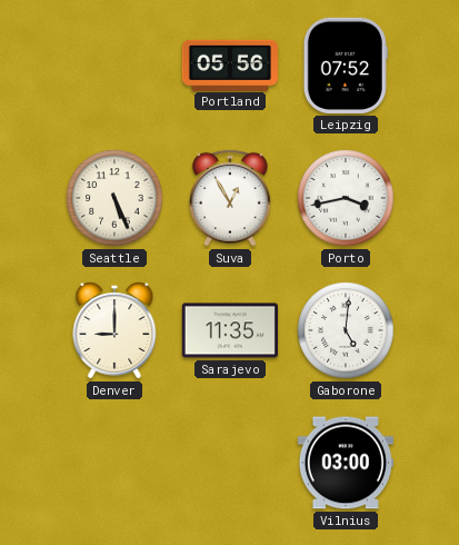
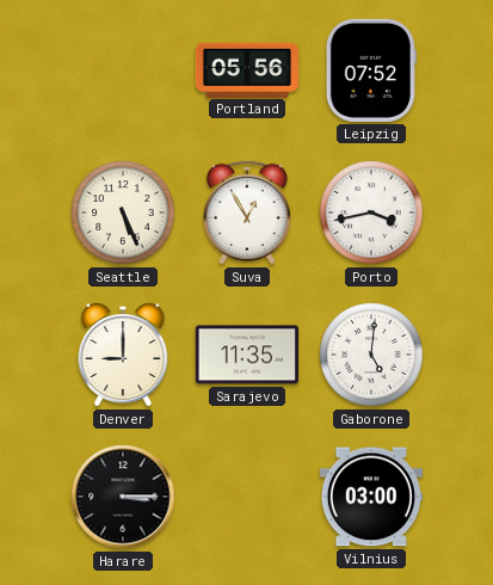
Harare: none -> 3:15 (123, 497)
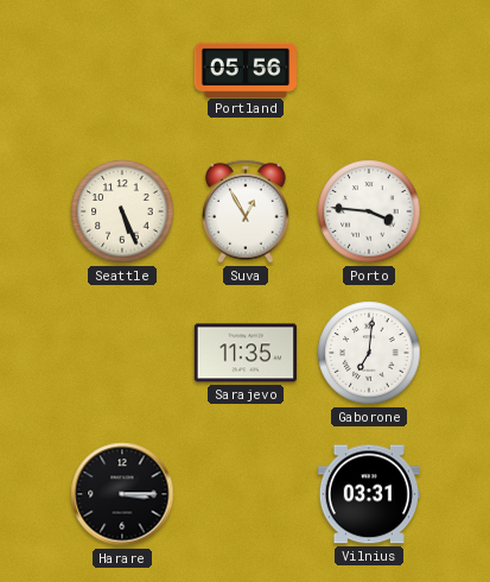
Leipzig: 07:52 -> none (371, 70)
Porto: 3:43 -> 3:46 (369, 211)
Denver: 9:00 -> none (123, 355)
Gaborone: 5:01 -> 7:01 (369, 353)
Vilnius: 03:00 -> 03:31 (369, 494)
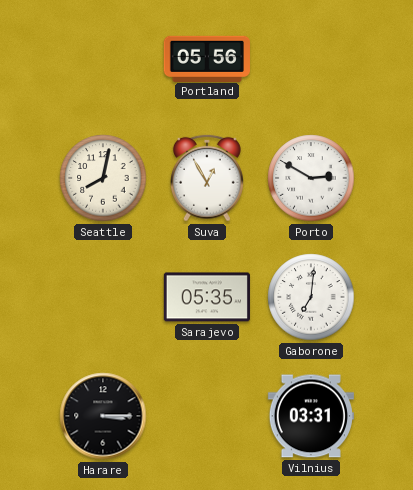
Seattle: 5:26 -> 8:02 (103, 178)
Porto: 3:46 -> 2:50 (311, 178)
Sarajevo: 11:35 -> 05:35 (207, 297)
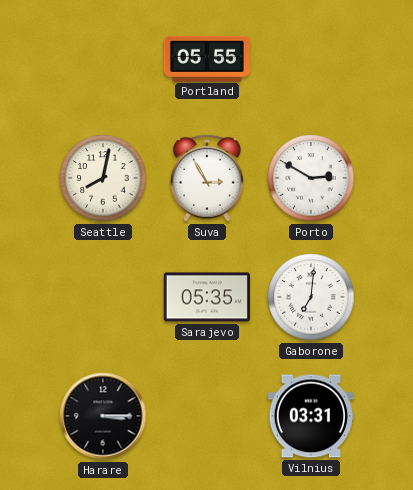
Portland: 05:56 -> 05:55 (207, 58)
Suva: 12:55 -> 2:55 (208, 178)
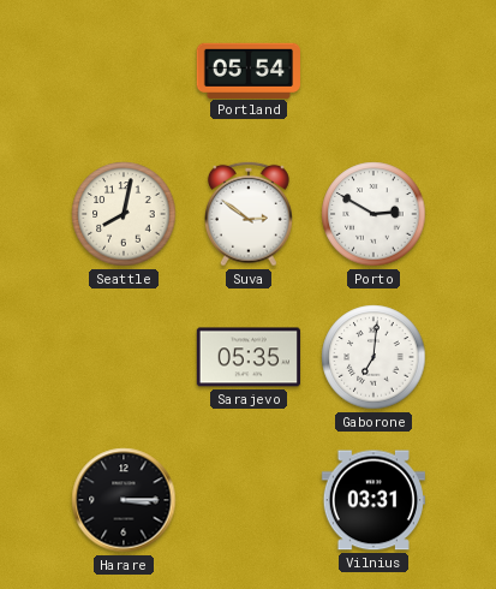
Portland: 05:55 -> 05:54 (249, 70)
Suva: 2:55 -> 2:51 (250, 214)
